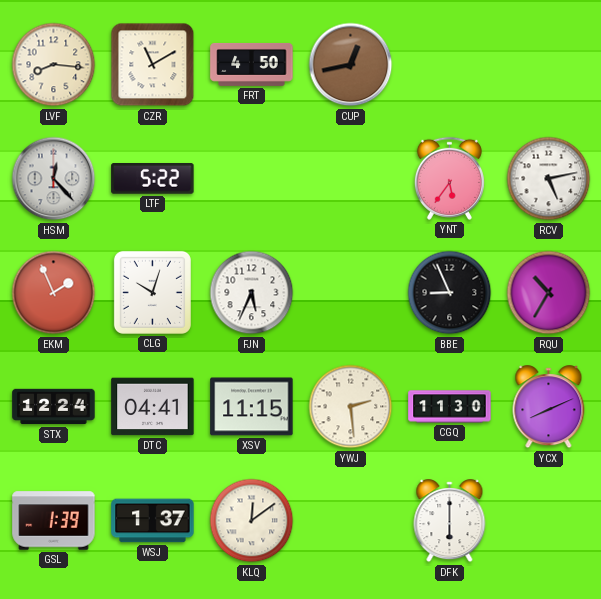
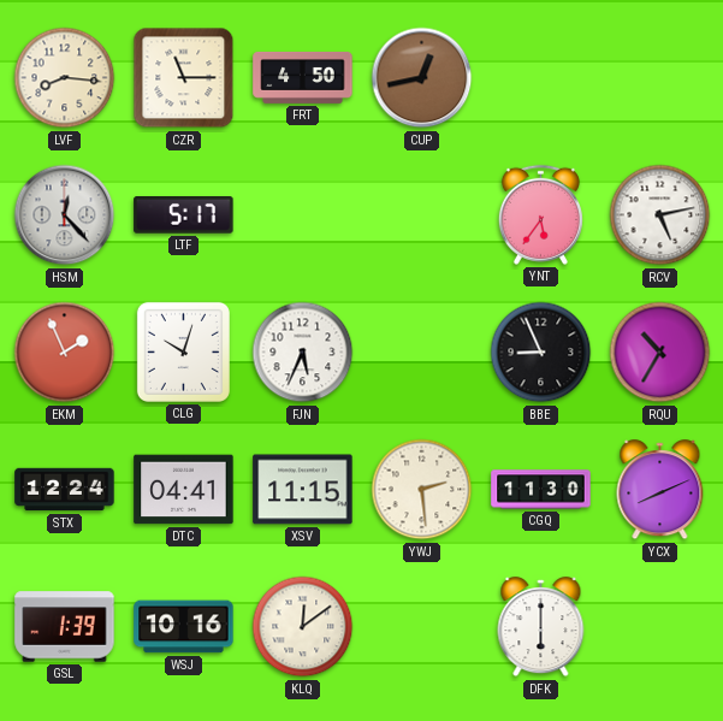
CZR: 11:10 -> 11:15 (184, 78)
LTF: 5:22 -> 5:17 (184, 215)
WSJ: 1:37 -> 10:16 (184, 627)
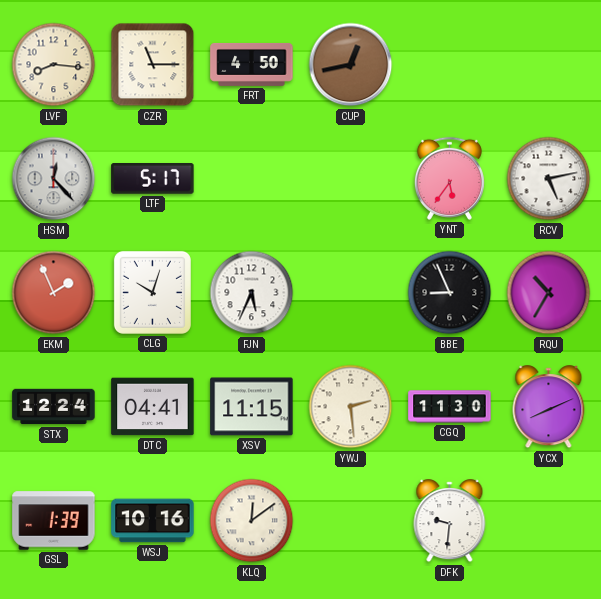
DFK: 6:00 -> 9:31 (450, 521)
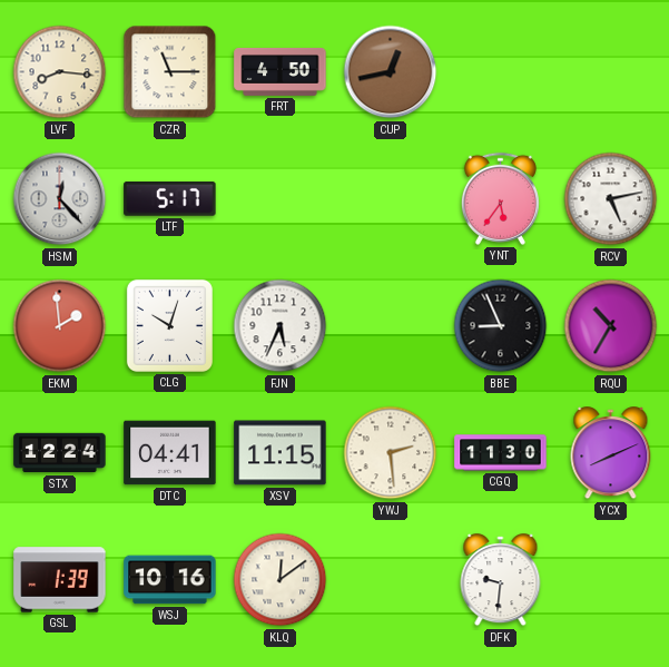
EKM: 1:56 -> 1:59 (60, 326)
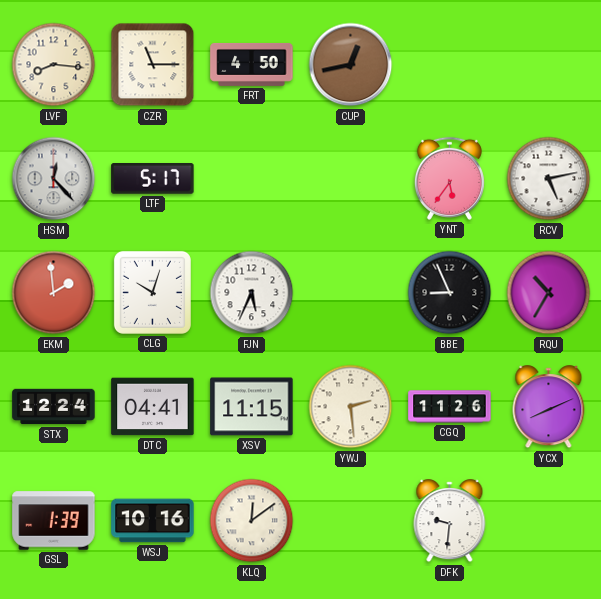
CGQ: 11:30 -> 11:26 (450, 407)
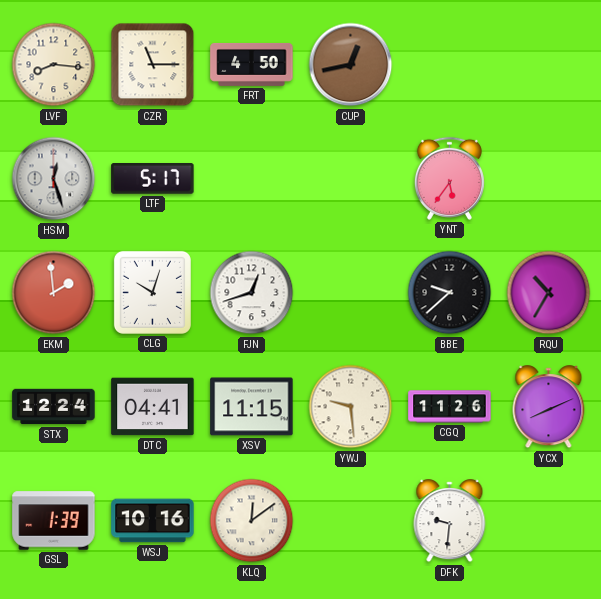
HSM: 12:23 -> 12:27 (54, 179)
RCV: 5:13 -> none (549, 179)
FJN: 5:34 -> 12:42 (252, 293)
BBE: 8:56 -> 9:38 (450, 293)
YWJ: 2:29 -> 9:29 (351, 407)
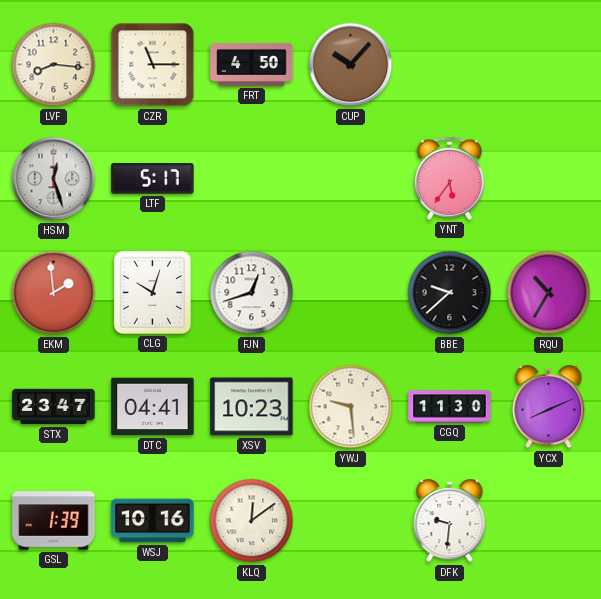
CUP: 12:43 -> 10:07 (351, 65)
STX: 12:24 -> 23:47 (54, 407)
XSV: 11:15 -> 10:23 (252, 407)
CGQ: 11:26 -> 11:30 (450, 407)
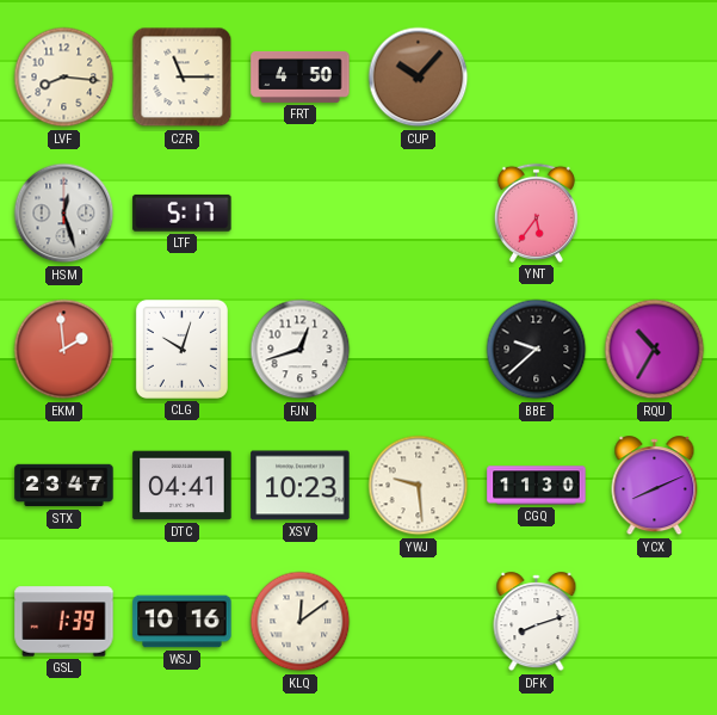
DFK: 9:31 -> 8:12 (537, 622)
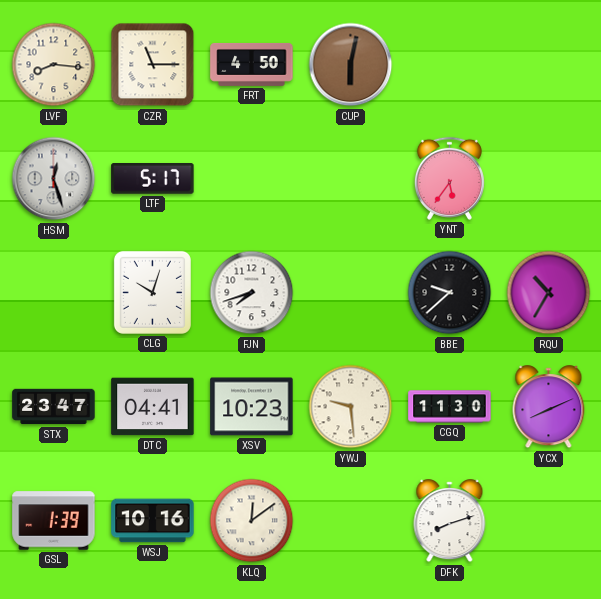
CUP: 10:07 -> 6:02 (351, 65)
EKM: 1:59 -> none (64, 350)
FJN: 12:42 -> 7:42 (252, 293)
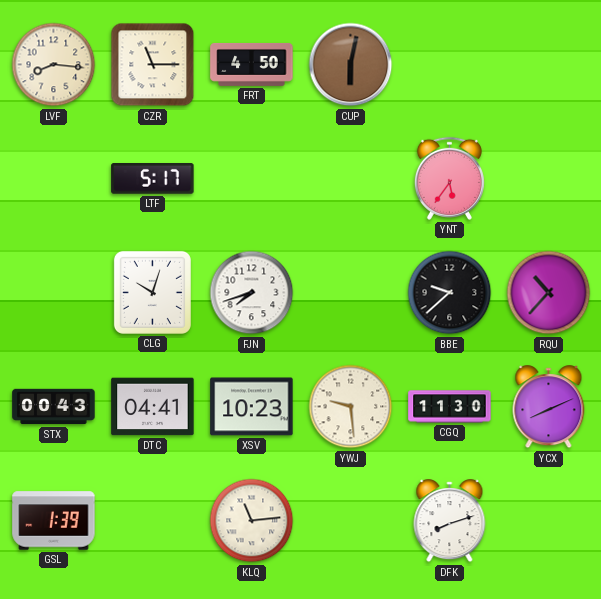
HSM: 12:27 -> none (54, 179)
RQU: 10:35 -> 10:37 (549, 293)
STX: 23:47 -> 00:43 (54, 407)
WSJ: 10:16 -> none (153, 521)
KLQ: 12:09 -> 11:14 (252, 521)
